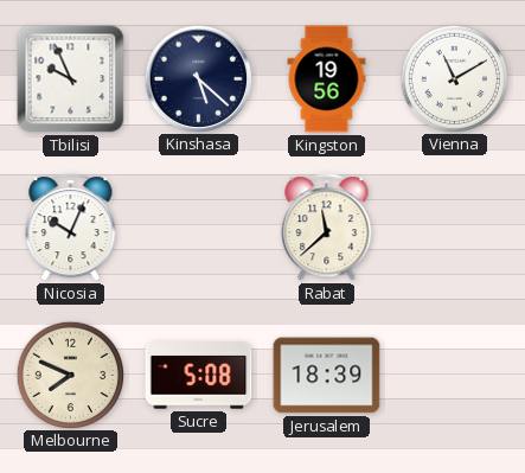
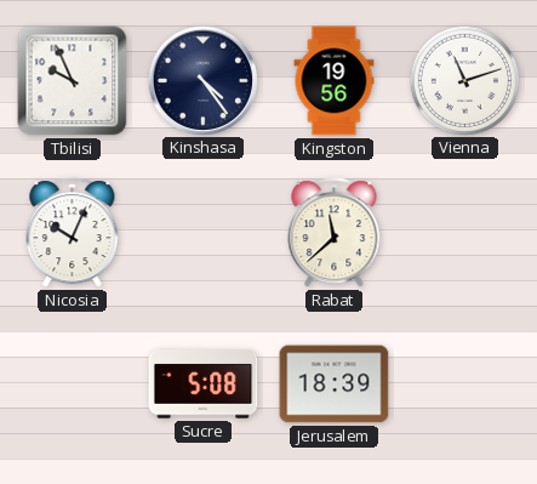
Kinshasa: 5:22 -> 4:24 (202, 80)
Vienna: 11:10 -> 11:12 (464, 80)
Melbourne: 7:49 -> none (70, 375)
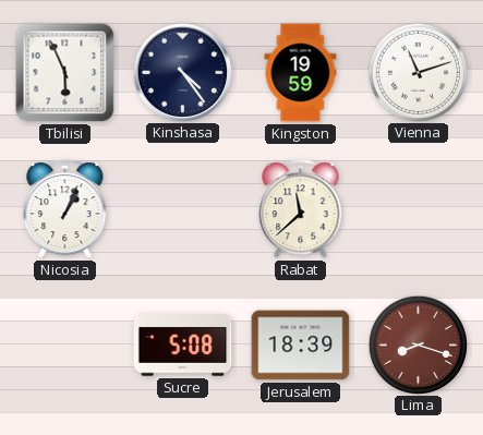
Tbilisi: 9:56 -> 5:56 (65, 73)
Kingston: 19:56 -> 19:59 (301, 73)
Nicosia: 10:04 -> 1:04 (65, 209)
Lima: none -> 8:18 (418, 345)
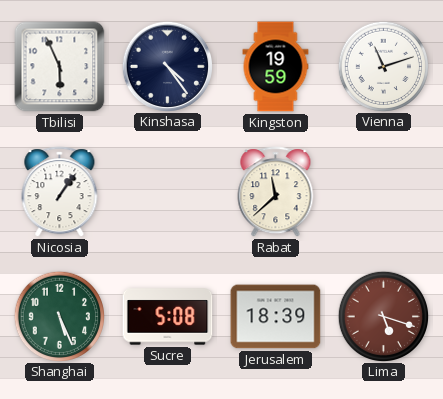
Nicosia: 1:04 -> 1:06 (60, 192)
Shanghai: none -> 5:26 (59, 316)
Lima: 8:18 -> 5:18 (383, 316)
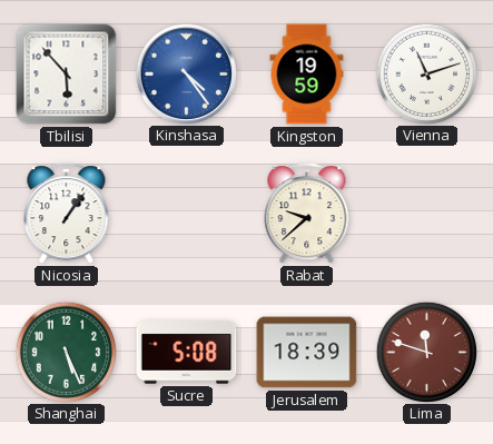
Tbilisi: 5:56 -> 5:53 (67, 75)
Kinshasa dial: navy -> blue (186, 73)
Rabat: 11:38 -> 9:38 (307, 214)
Lima: 5:18 -> 11:48 (426, 352)
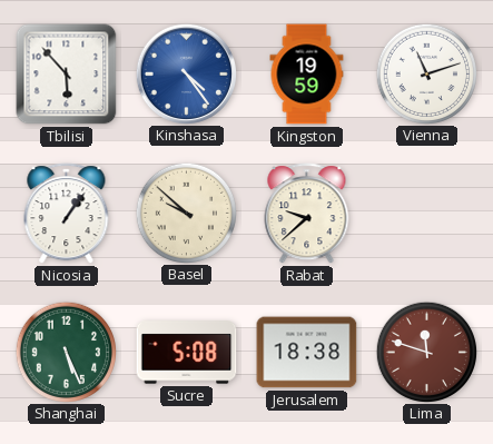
Basel: none -> 9:52 (186, 213)
Jerusalem: 18:39 -> 18:38 (307, 353)
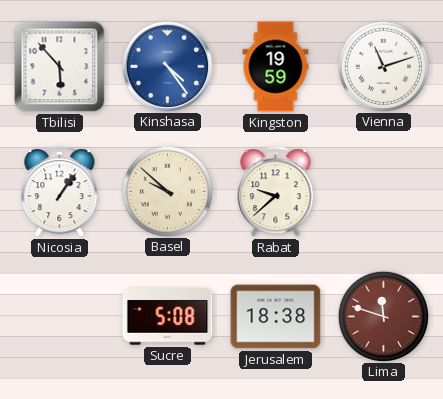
Shanghai: 5:26 -> none (66, 352)
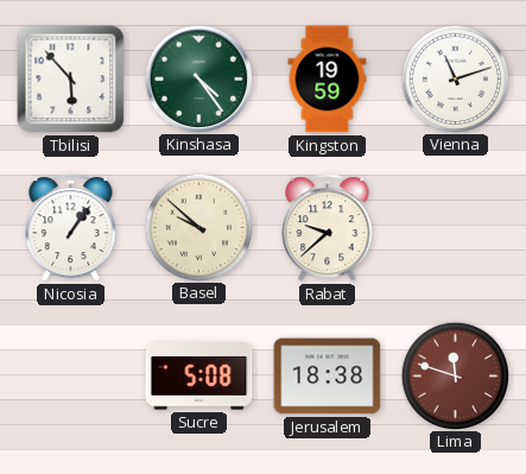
Kinshasa dial: blue -> green (198, 78)
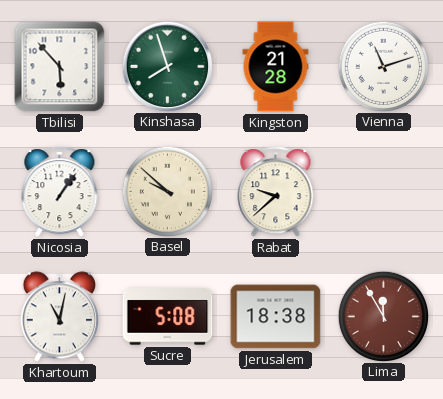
Kinshasa: 4:24 -> 7:57 (167, 66)
Kingston: 19:59 -> 21:28 (276, 67)
Khartoum: none -> 11:02 (59, 317)
Lima: 11:48 -> 11:55 (383, 316)
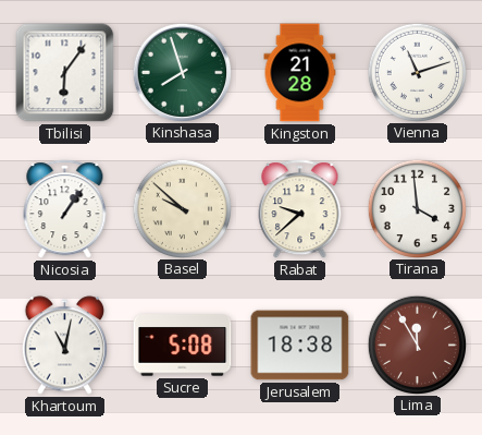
Tbilisi: 5:53 -> 6:06 (65, 73)
Tirana: none -> 3:59 (417, 208)
